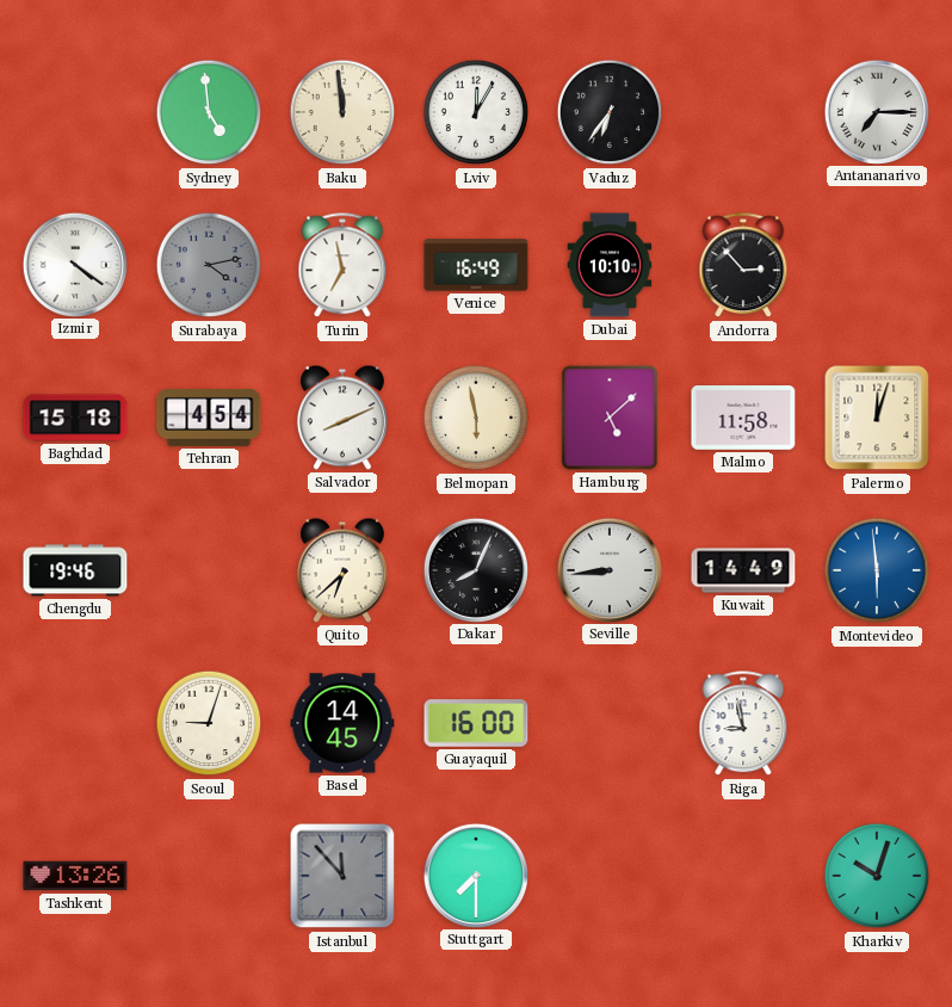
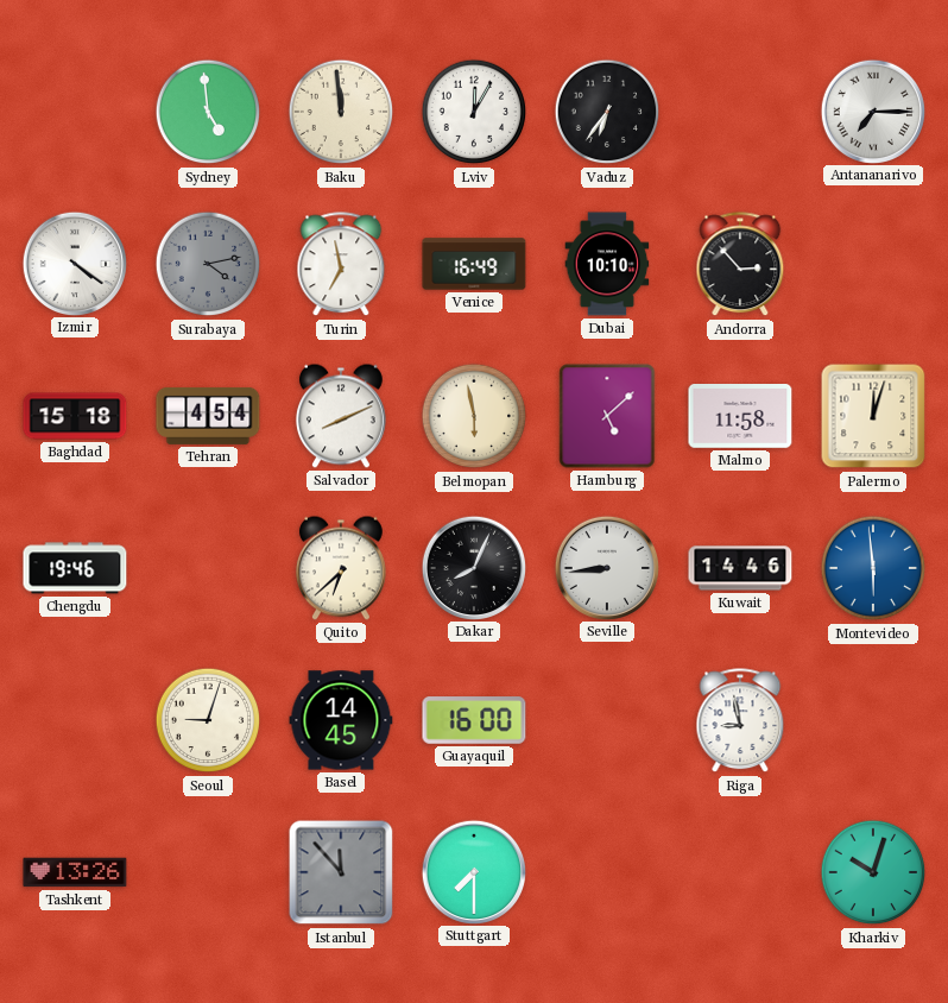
Kuwait: 14:49 -> 14:46 (740, 568)
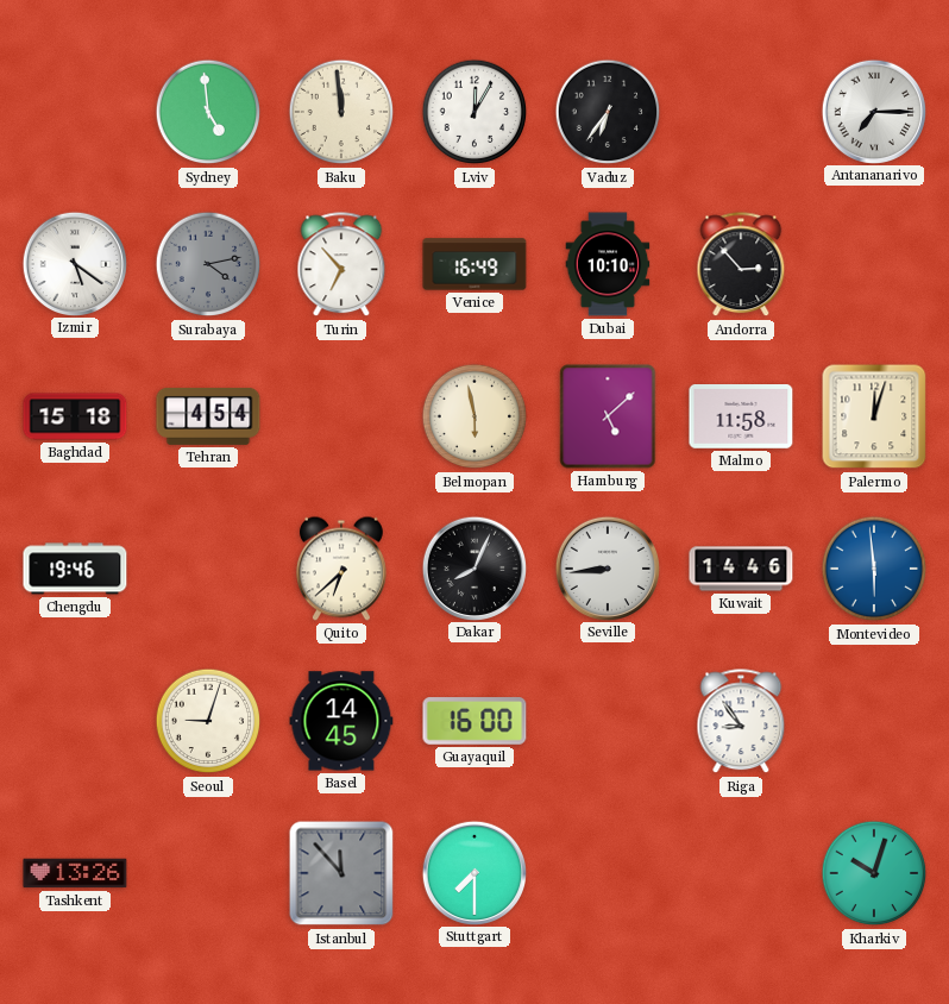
Izmir: 4:21 -> 5:21 (74, 263)
Turin: 6:58 -> 6:53 (341, 265)
Salvador: 8:11 -> none (341, 416)
Riga: 8:58 -> 8:54 (741, 722)
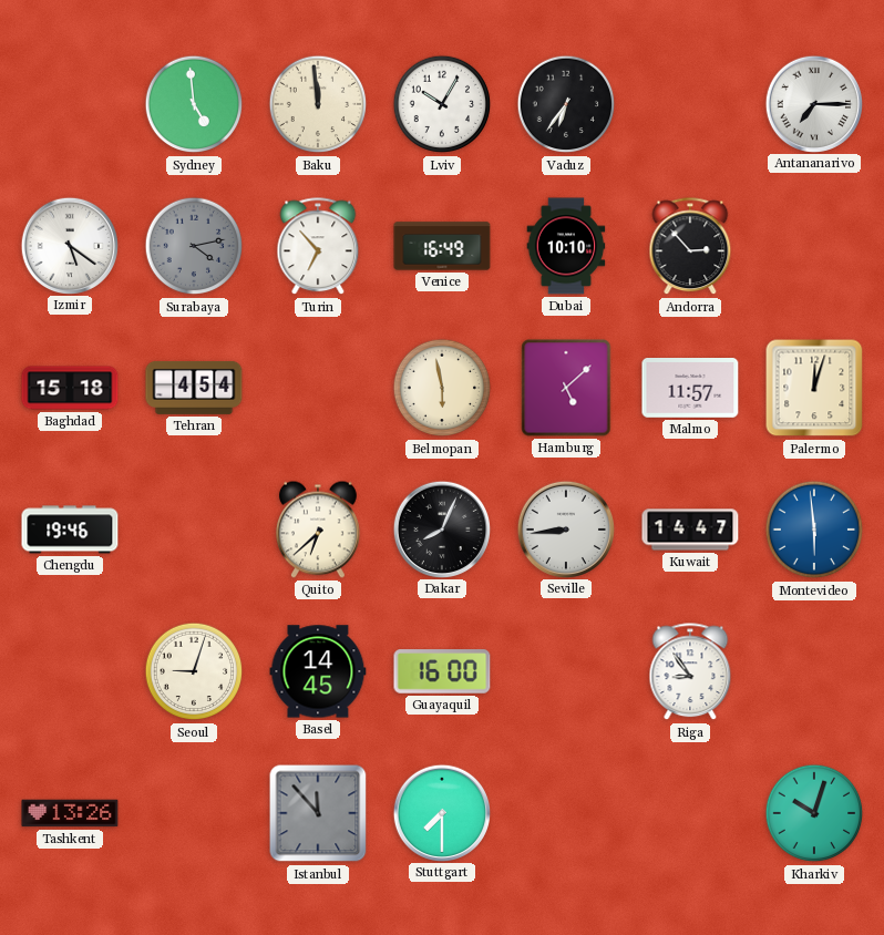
Lviv: 12:05 -> 10:05 (442, 104)
Malmo: 11:58 -> 11:57 (690, 389)
Kuwait: 14:46 -> 14:47 (690, 530)
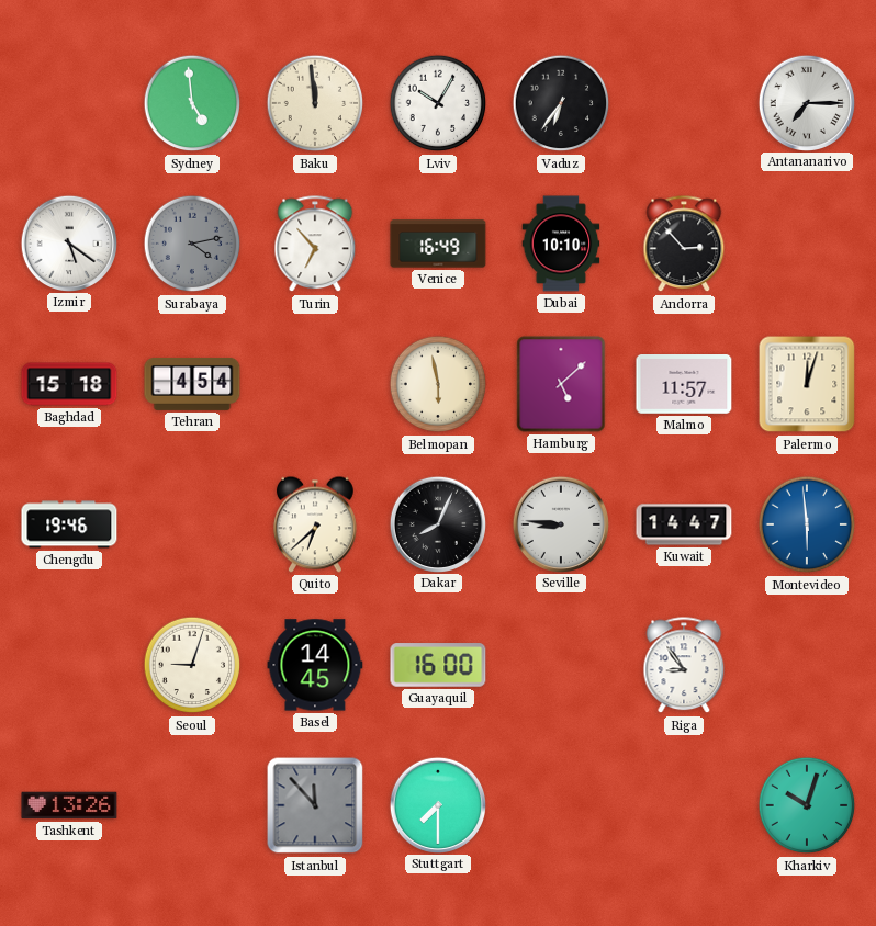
Seville: 8:44 -> 8:46 (560, 523)
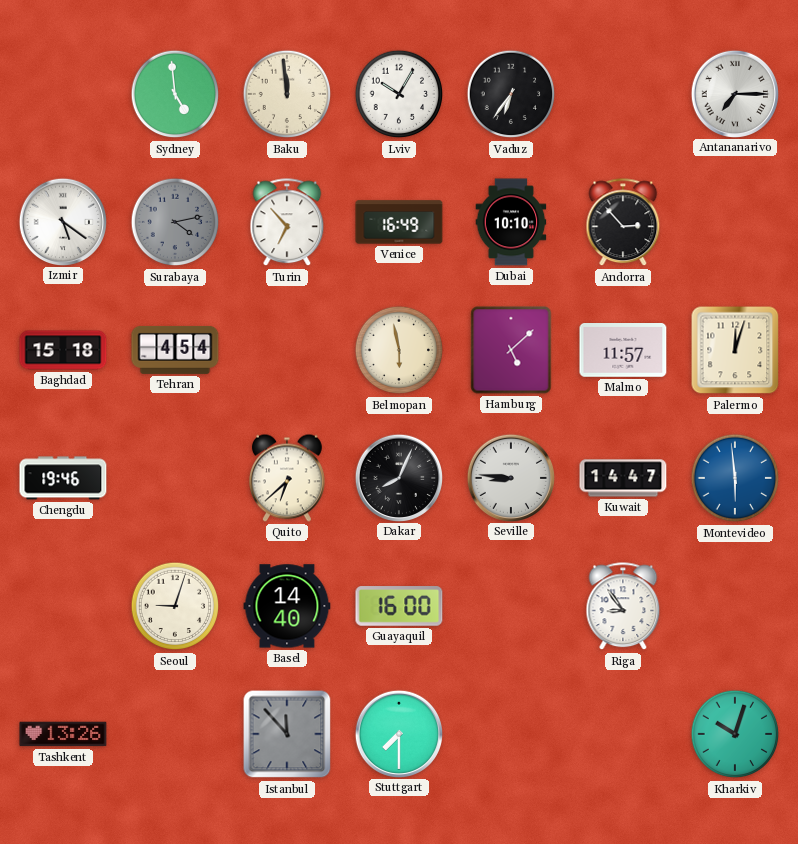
Basel: 14:45 -> 14:40 (287, 606)
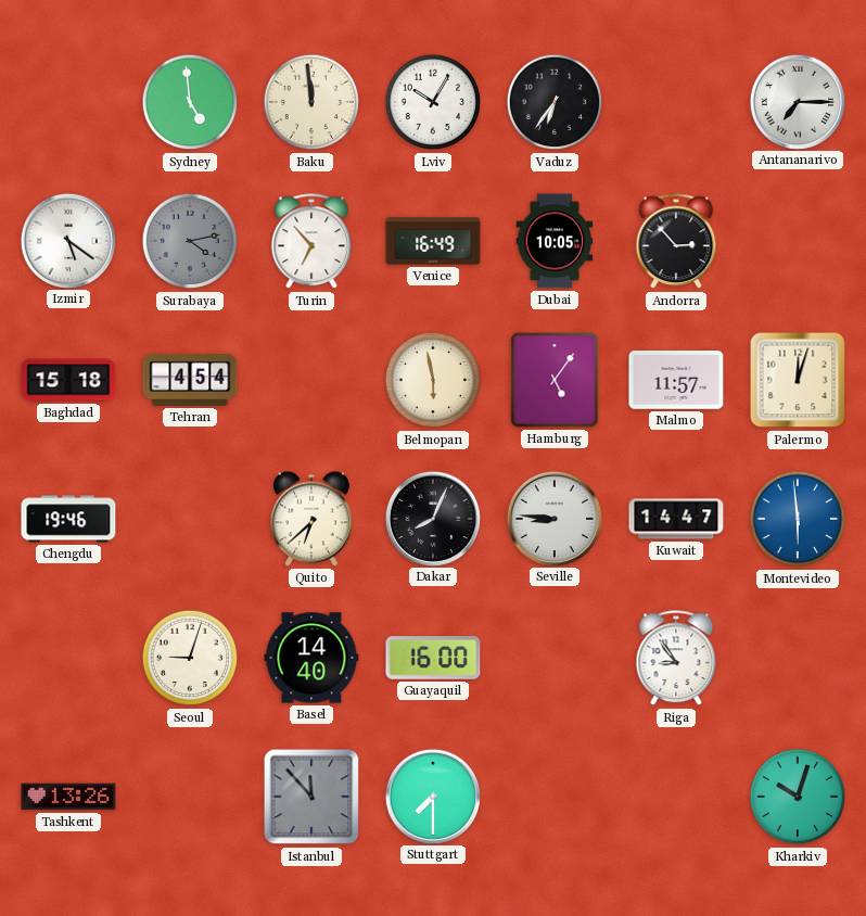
Dubai: 10:10 -> 10:05 (555, 241)
Hamburg: 5:08 -> 5:06 (555, 380)
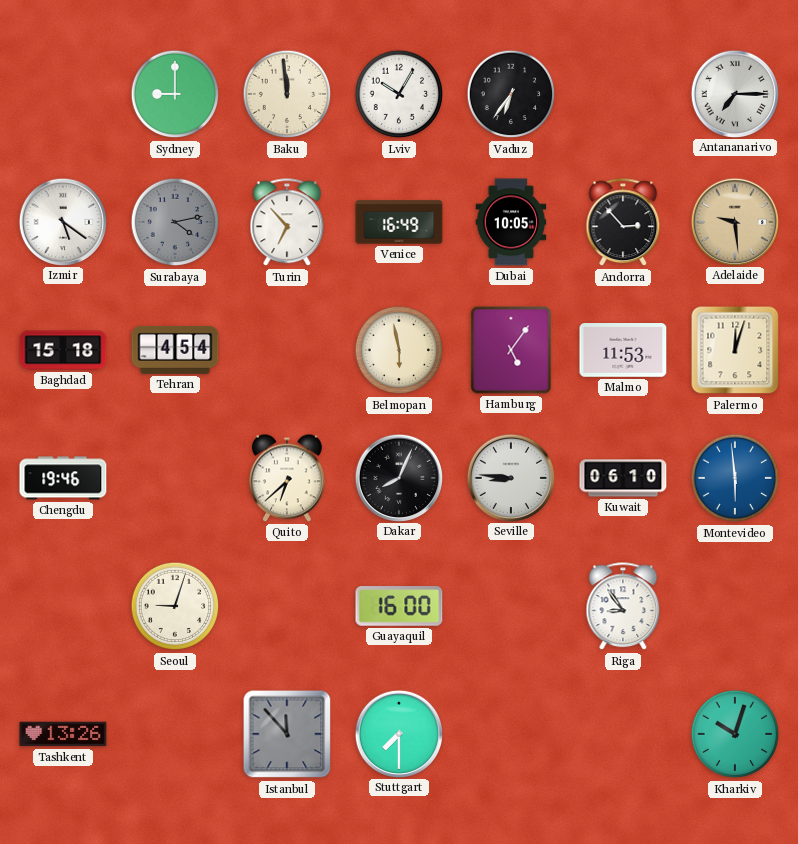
Sydney: 4:59 -> 9:00 (175, 94)
Adelaide: none -> 9:29 (734, 221)
Malmo: 11:57 -> 11:53 (623, 351)
Kuwait: 14:47 -> 06:10 (623, 478)
Basel: 14:40 -> none (311, 658)
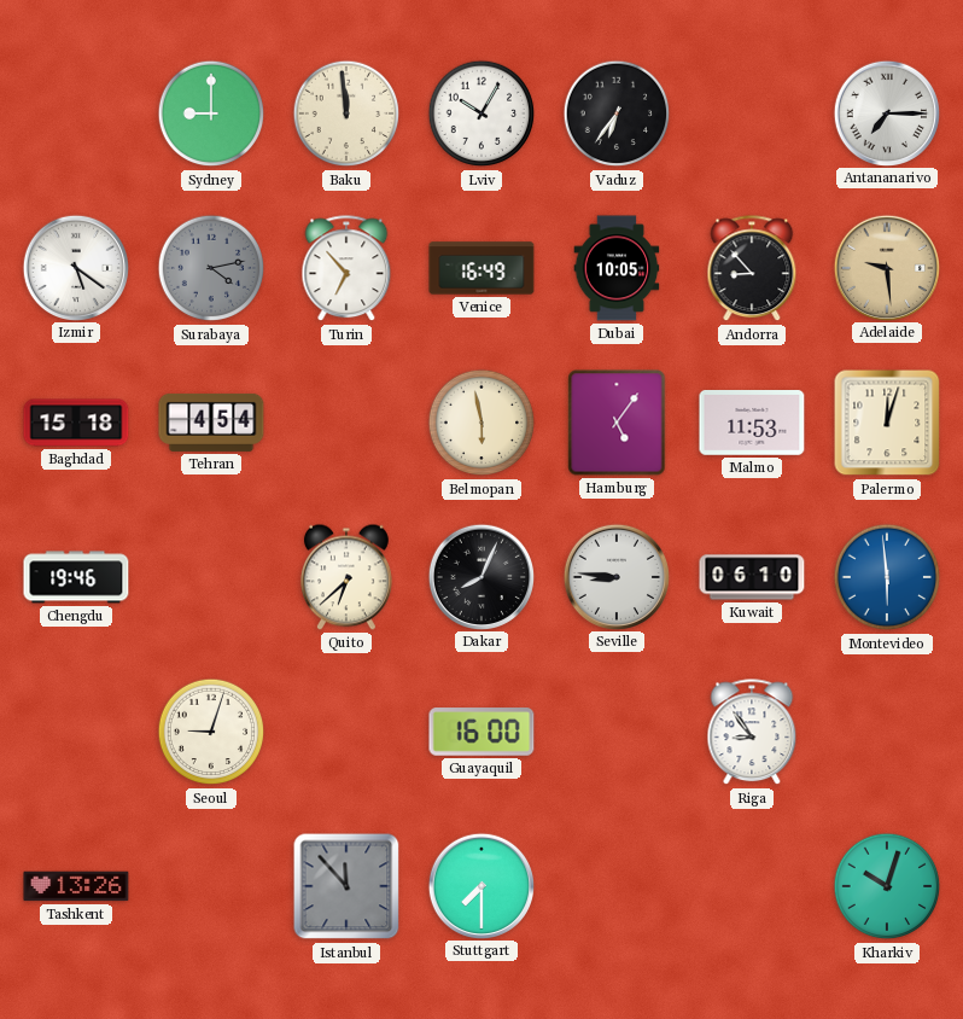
Andorra: 2:53 -> 8:53 (752, 269)
